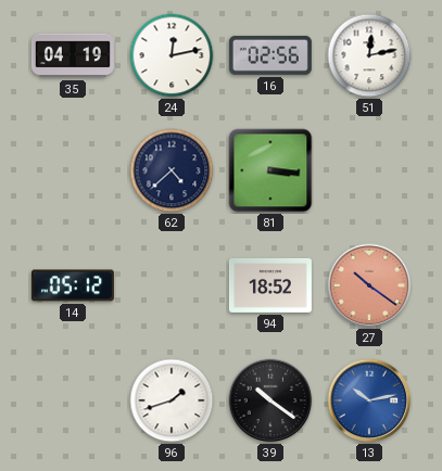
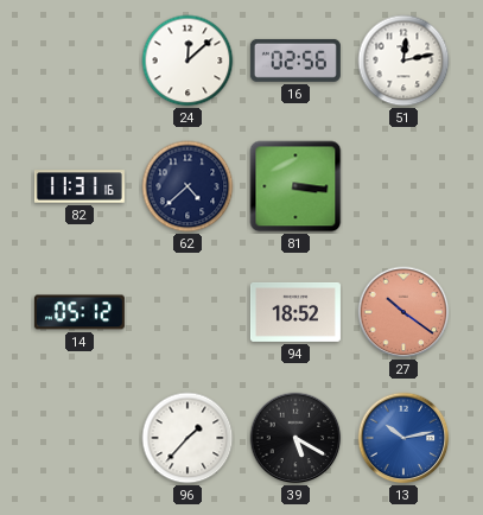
35: 04:19 -> none (73, 55)
24: 12:13 -> 12:08 (188, 61)
82: none -> 11:31 (80, 186)
96: 1:42 -> 1:37 (188, 438)
39: 10:21 -> 5:20 (295, 438)
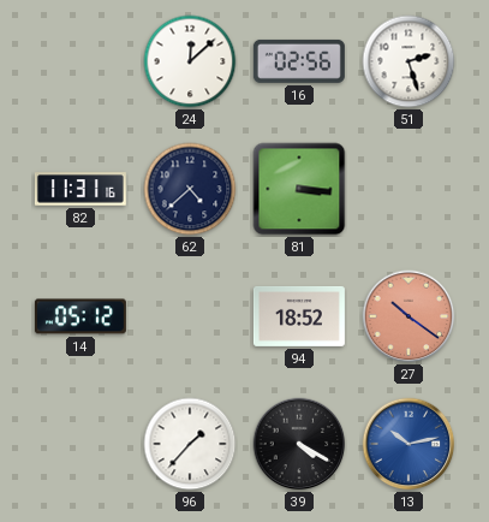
51: 12:13 -> 2:27 (409, 61)
39: 5:20 -> 4:20 (299, 444)
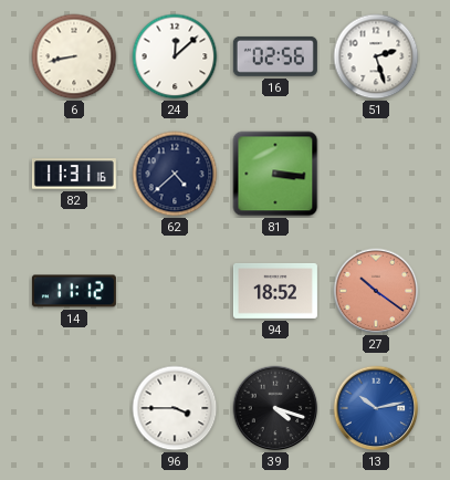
6: none -> 8:43 (74, 56)
14: 05:12 -> 11:12 (74, 291)
96: 1:37 -> 3:45 (175, 408)
39: 4:20 -> 4:18 (275, 408)
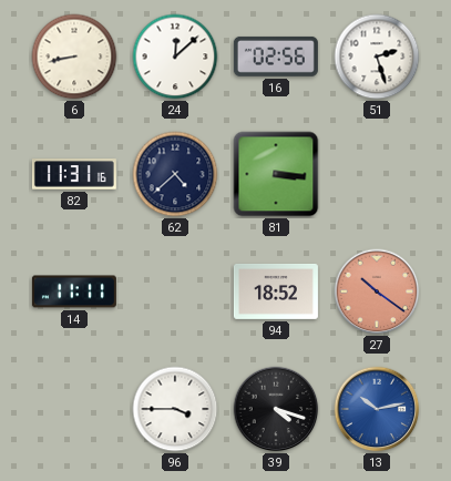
14: 11:12 -> 11:11 (74, 291)
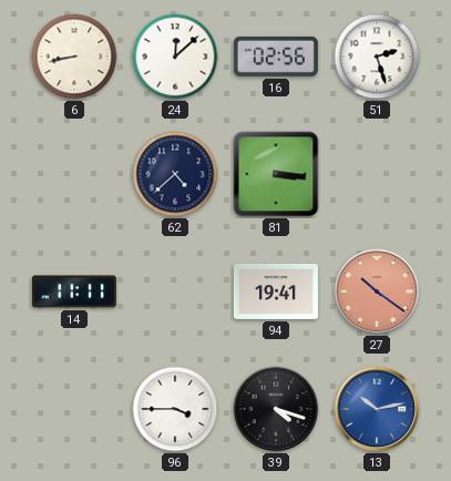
82: 11:31 -> none (74, 174)
94: 18:52 -> 19:41 (276, 291)
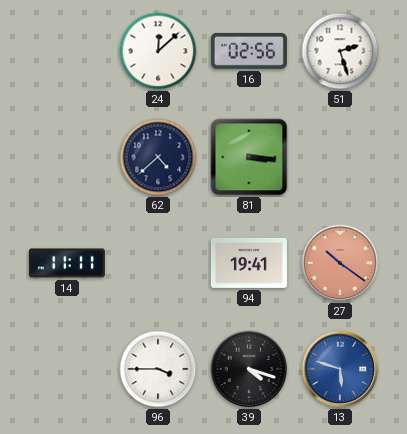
6: 8:43 -> none (74, 57)
13: 10:13 -> 5:48 (340, 369)
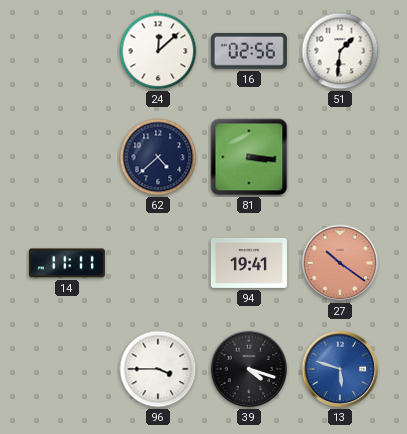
51: 2:27 -> 1:31 (340, 51)
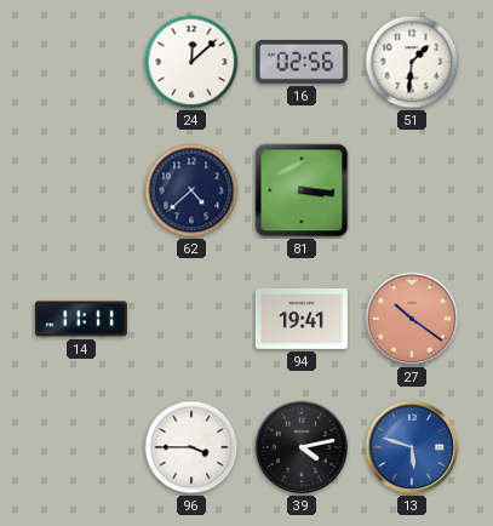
39: 4:18 -> 4:13 (302, 447)
